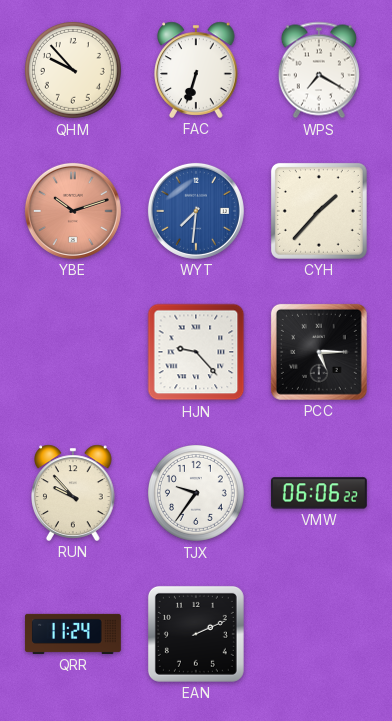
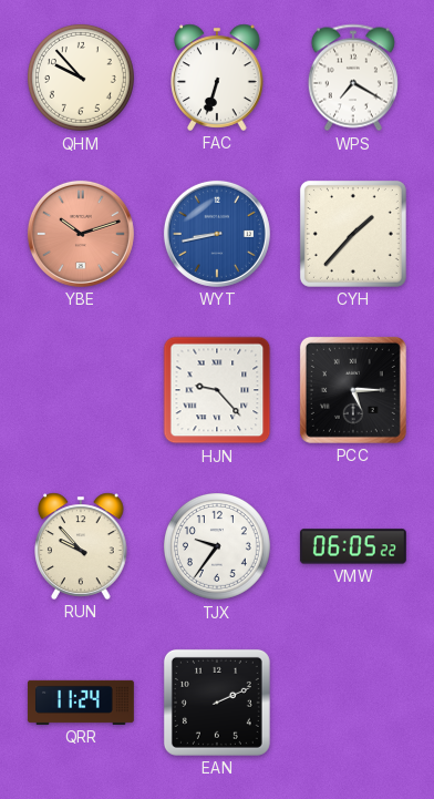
WYT: 7:31 -> 8:43 (217, 234)
VMW: 06:06 -> 06:05 (353, 546)
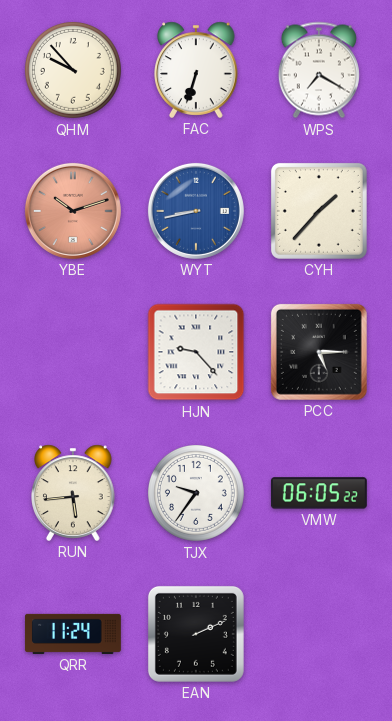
RUN: 9:53 -> 5:44 (73, 493)
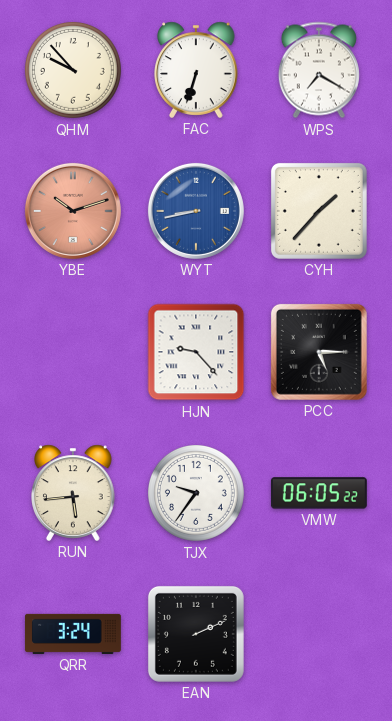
QRR: 11:24 -> 3:24 (73, 634)
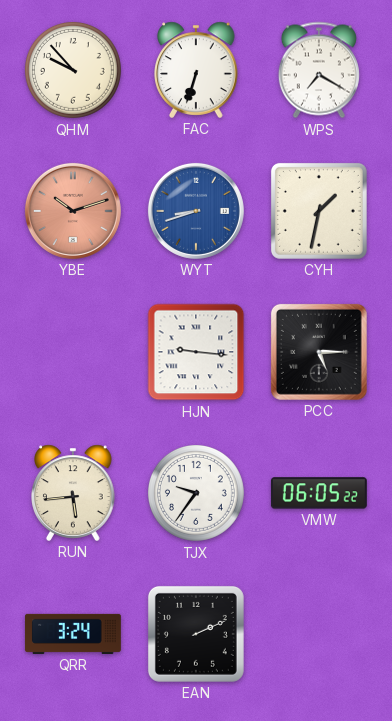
WYT: 8:43 -> 8:42 (196, 211)
CYH: 1:37 -> 1:32 (319, 211)
HJN: 9:23 -> 9:16 (196, 352)
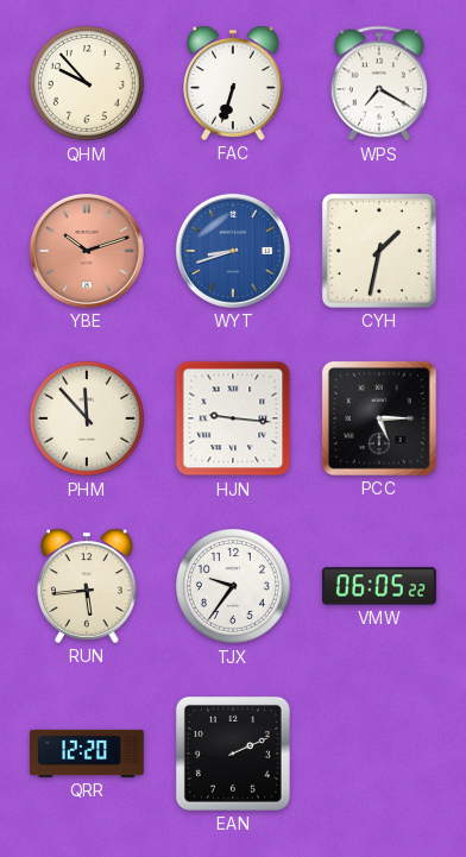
PHM: none -> 11:53 (87, 418)
QRR: 3:24 -> 12:20 (87, 754)
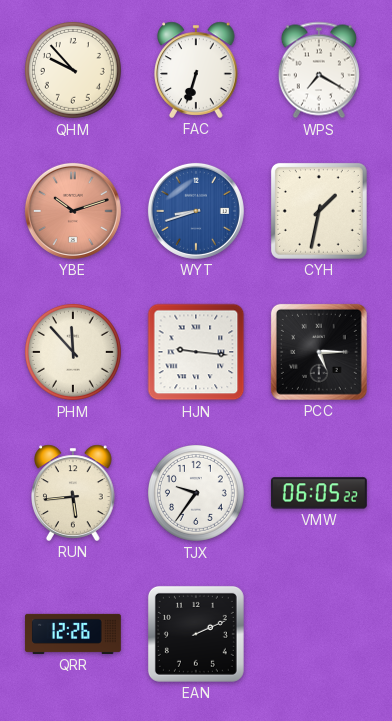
QRR: 12:20 -> 12:26 (73, 634)
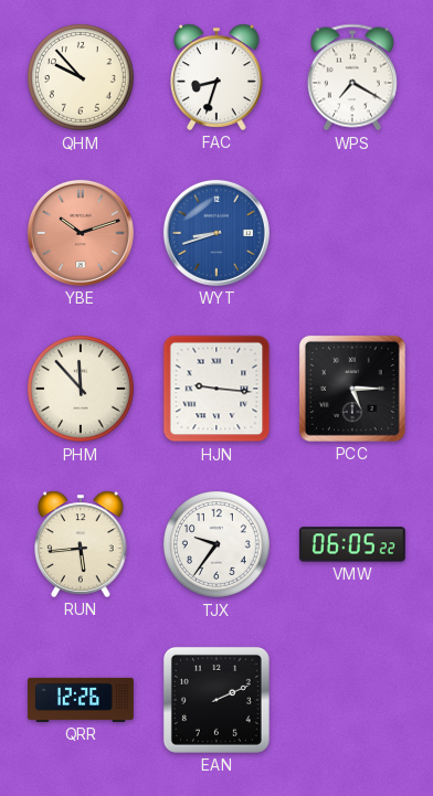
FAC: 6:33 -> 8:33 (216, 77)
CYH: 1:32 -> none (319, 211)
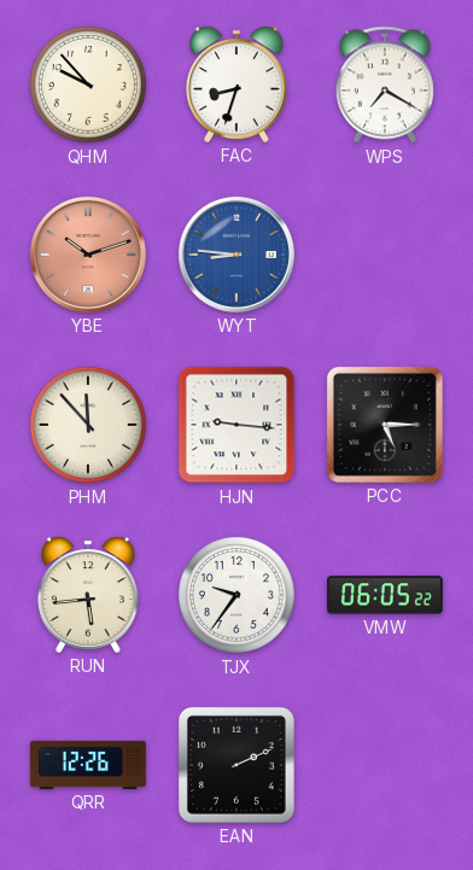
WYT: 8:42 -> 8:46 (237, 255)
